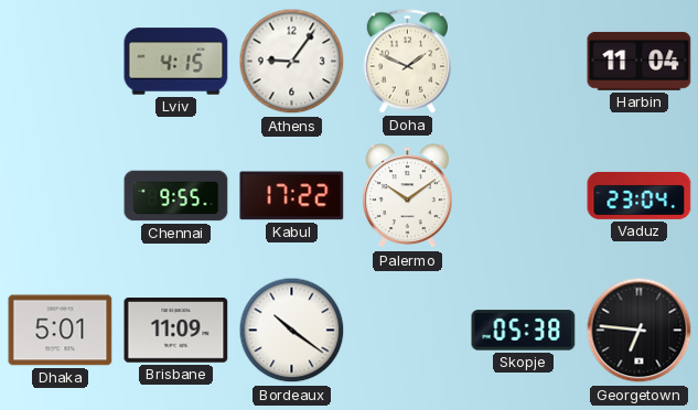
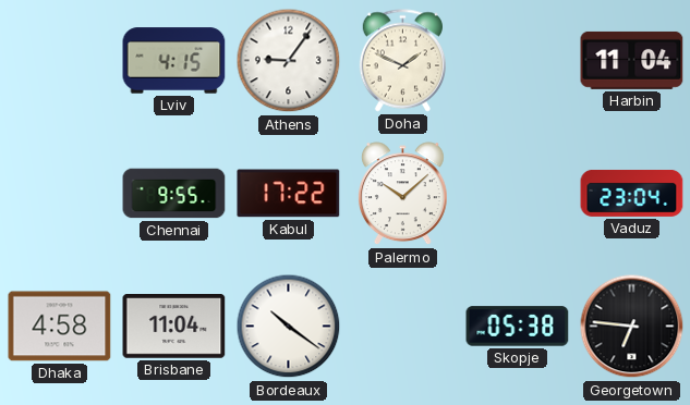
Palermo: 10:09 -> 10:08 (402, 194)
Dhaka: 5:01 -> 4:58 (60, 327)
Brisbane: 11:09 -> 11:04 (174, 327)
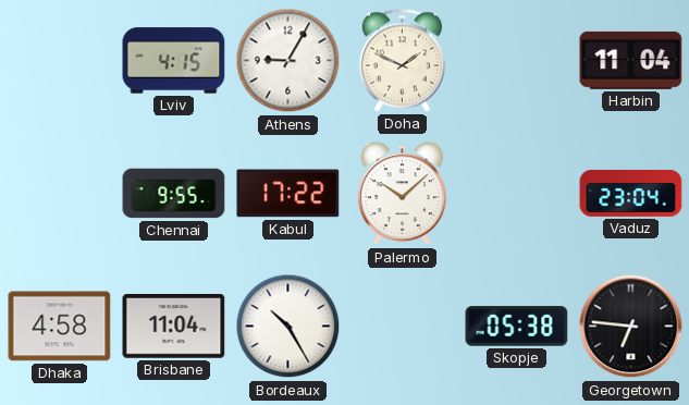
Athens: 9:06 -> 9:05 (288, 61)
Bordeaux: 10:21 -> 10:25 (288, 327)
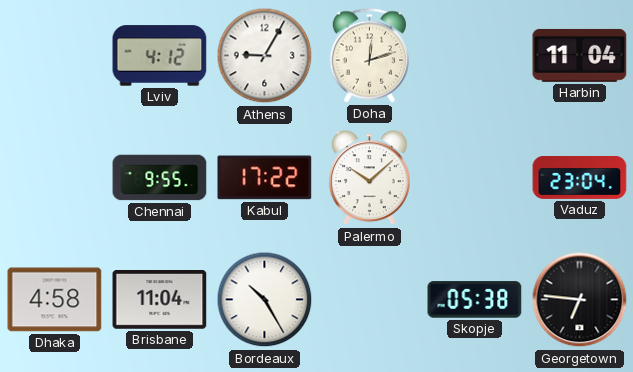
Lviv: 4:15 -> 4:12 (160, 56)
Doha: 1:49 -> 12:12 (369, 56)
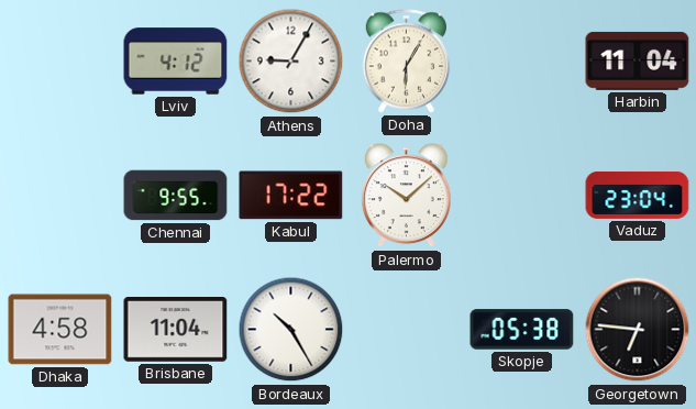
Doha: 12:12 -> 6:05 (406, 62)
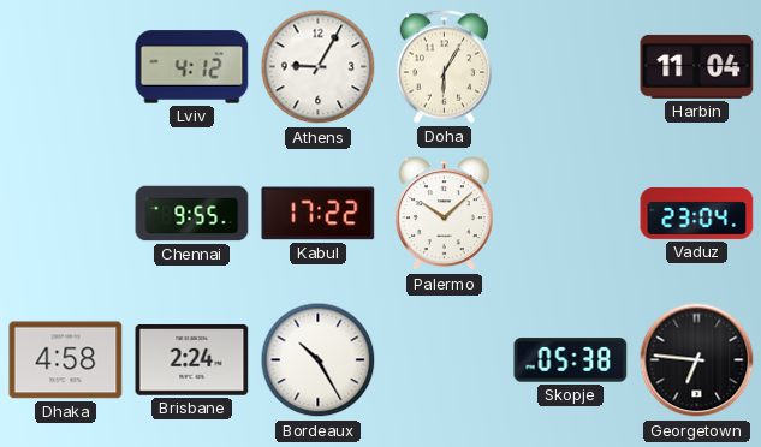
Brisbane: 11:04 -> 2:24 (192, 360)
